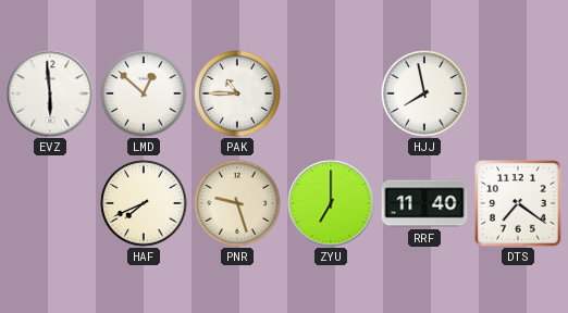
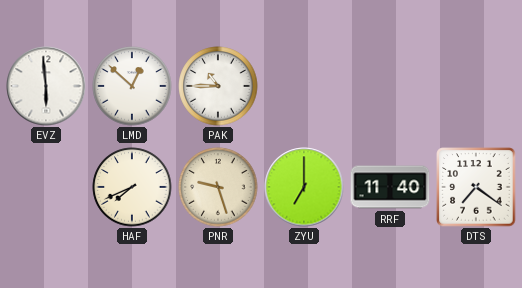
HJJ: 7:58 -> none (424, 93)
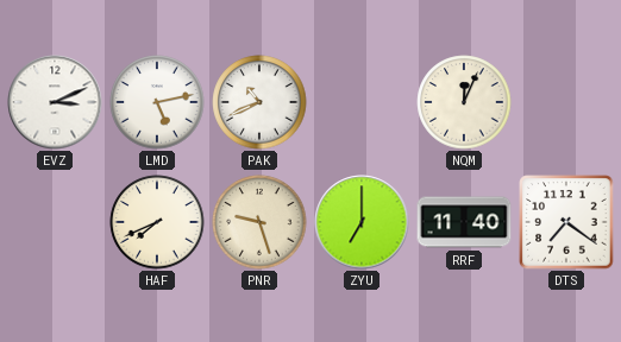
EVZ: 5:59 -> 3:11 (55, 102)
LMD: 12:52 -> 5:13 (157, 102)
PAK: 10:45 -> 10:41 (259, 102)
NQM: none -> 12:04 (464, 102)
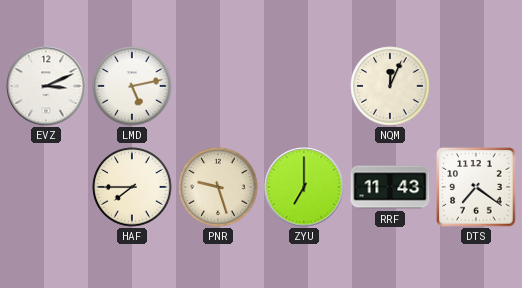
PAK: 10:41 -> none (259, 102)
HAF: 7:41 -> 7:45 (132, 187)
RRF: 11:40 -> 11:43 (390, 187)
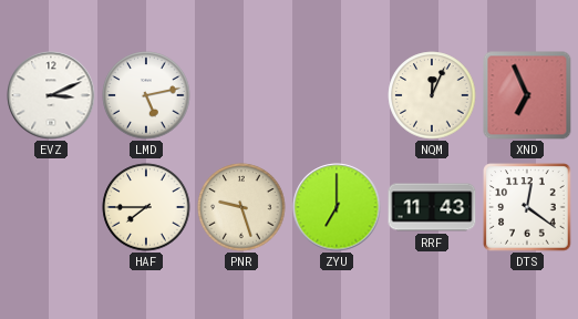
XND: none -> 6:56 (527, 95)
DTS: 7:21 -> 12:21 (527, 207)
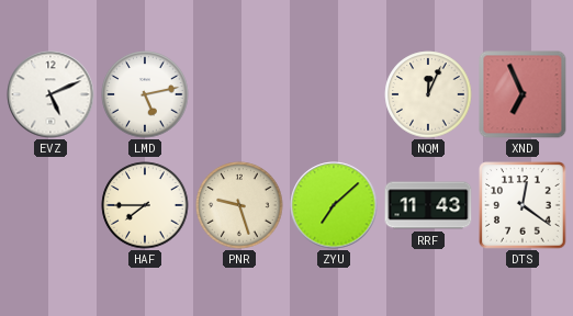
EVZ: 3:11 -> 5:11 (50, 94)
ZYU: 7:00 -> 7:08 (334, 205)
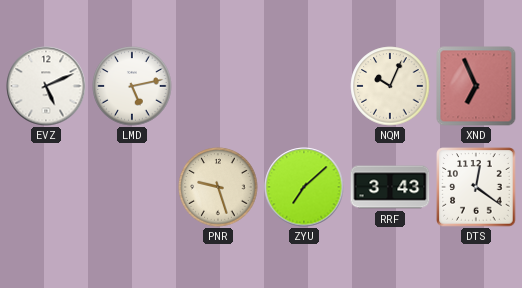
NQM: 12:04 -> 10:04 (390, 86)
HAF: 7:45 -> none (145, 205)
RRF: 11:43 -> 3:43 (390, 187)
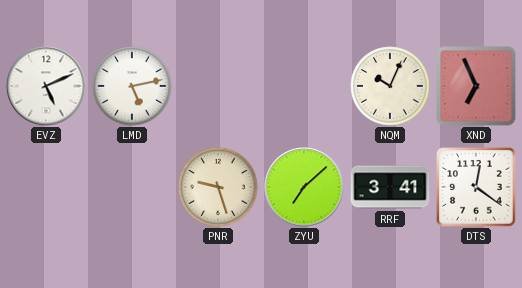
RRF: 3:43 -> 3:41 (390, 187)
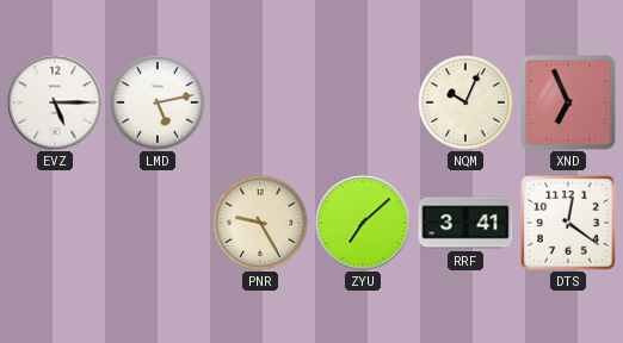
EVZ: 5:11 -> 5:15 (55, 102)
PNR: 9:27 -> 9:25 (260, 223)
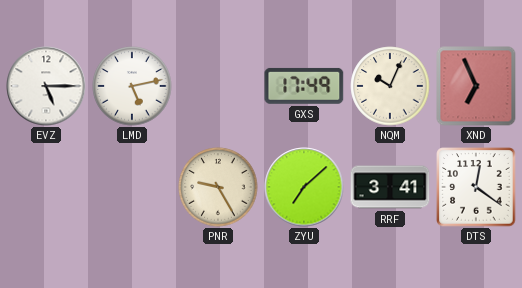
GXS: none -> 17:49 (304, 86)
